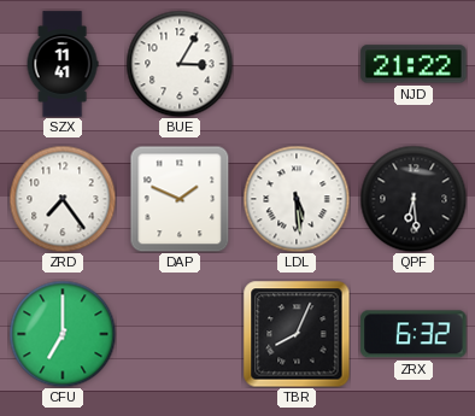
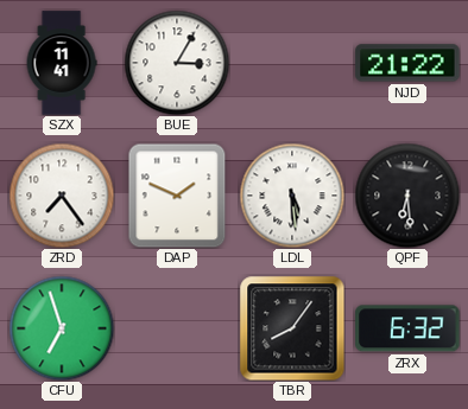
CFU: 7:00 -> 6:57 (62, 328)
TBR: 8:04 -> 8:06 (292, 328)
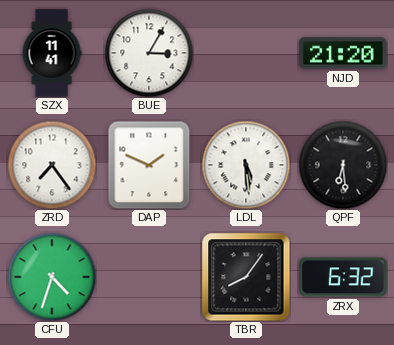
NJD: 21:22 -> 21:20 (343, 53)
CFU: 6:57 -> 4:33 (52, 277)
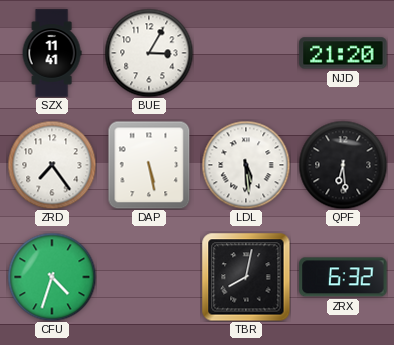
DAP: 1:49 -> 5:28 (149, 165)
TBR: 8:06 -> 8:02 (246, 277)
